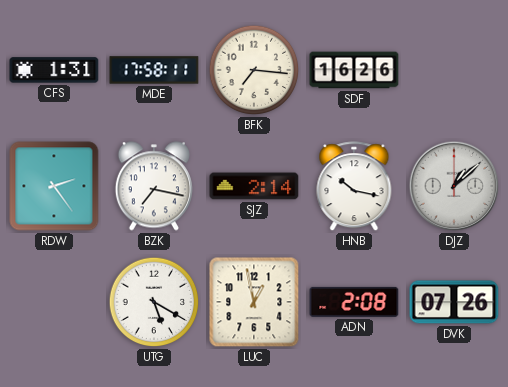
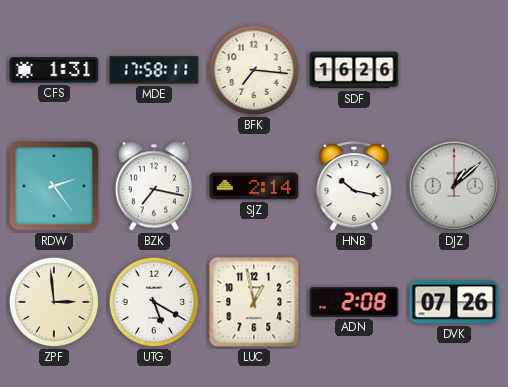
ZPF: none -> 2:59 (54, 302)
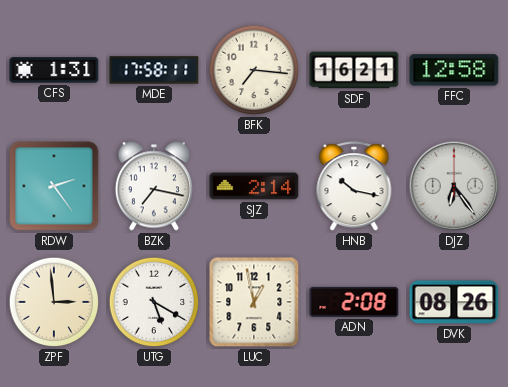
SDF: 16:26 -> 16:21 (354, 70)
FFC: none -> 12:58 (454, 70)
DJZ: 1:08 -> 6:24 (454, 186)
DVK: 07:26 -> 08:26 (454, 302)
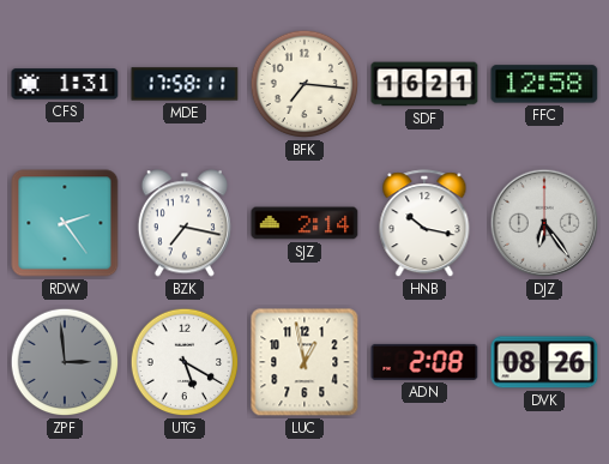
ZPF dial: cream -> grey (65, 362)
